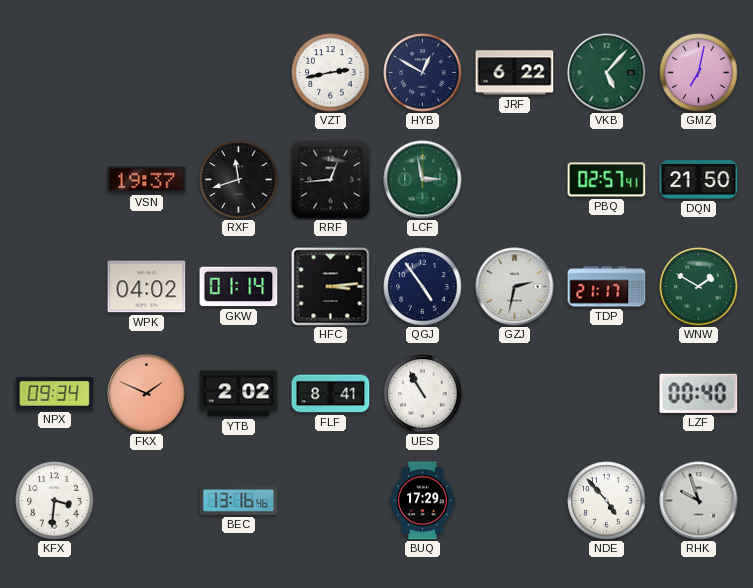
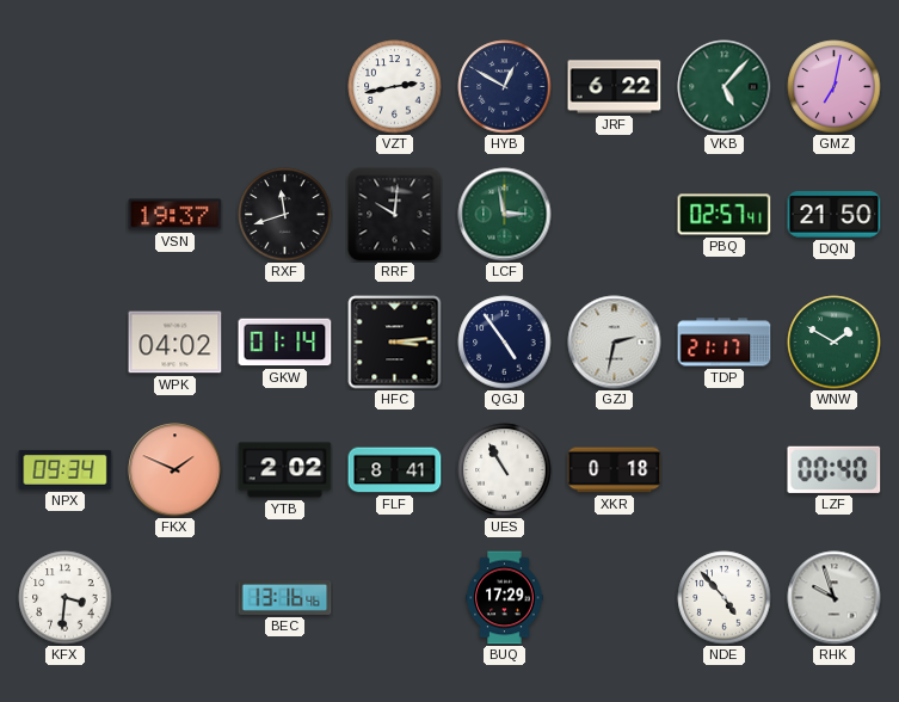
RRF: 12:44 -> 10:01 (395, 215)
XKR: none -> 0:18 (615, 470)
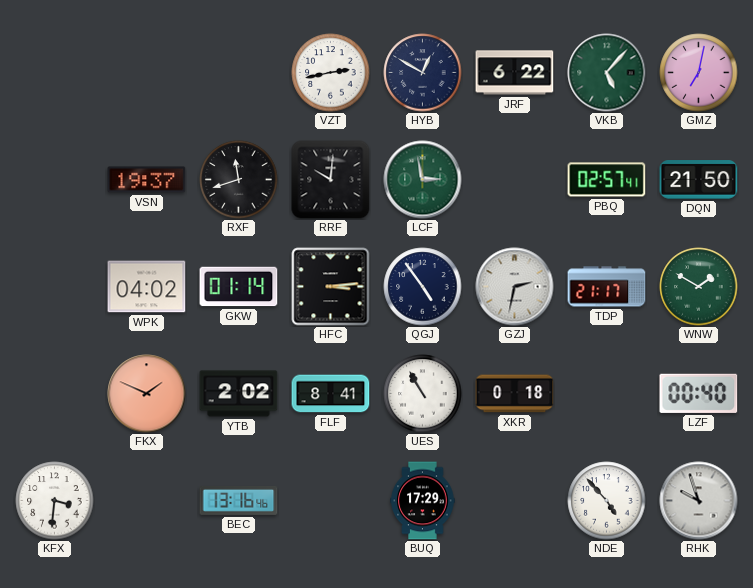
NPX: 09:34 -> none (66, 469)
